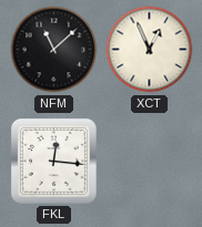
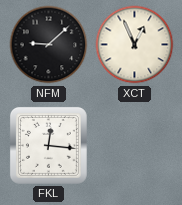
NFM: 11:08 -> 9:08 (49, 45)
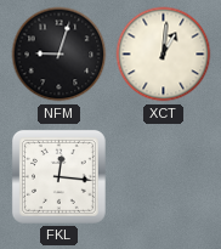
NFM: 9:08 -> 9:03 (59, 55)
XCT: 12:56 -> 1:01 (164, 55)
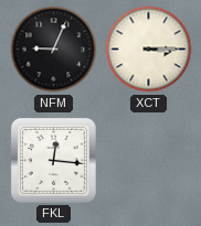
NFM: 9:03 -> 9:04 (54, 50)
XCT: 1:01 -> 3:15 (149, 50)
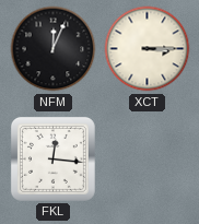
NFM: 9:04 -> 12:04 (54, 49)
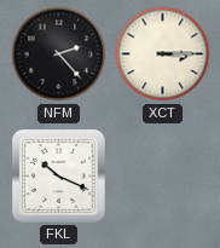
NFM: 12:04 -> 2:23 (59, 54)
FKL: 12:16 -> 10:19 (58, 175)
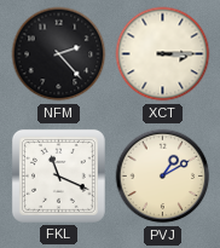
FKL: 10:19 -> 11:19 (58, 175)
PVJ: none -> 1:10 (163, 177)
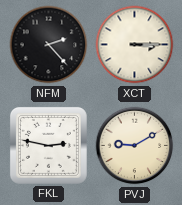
FKL: 11:19 -> 2:47 (48, 145)
PVJ: 1:10 -> 9:10 (135, 146)
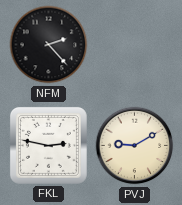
XCT: 3:15 -> none (135, 45)
